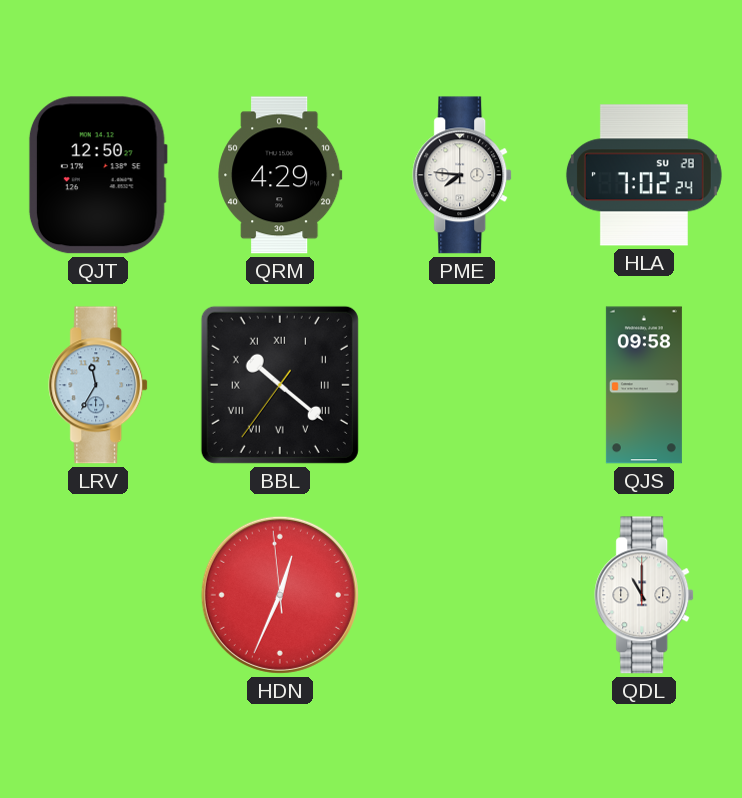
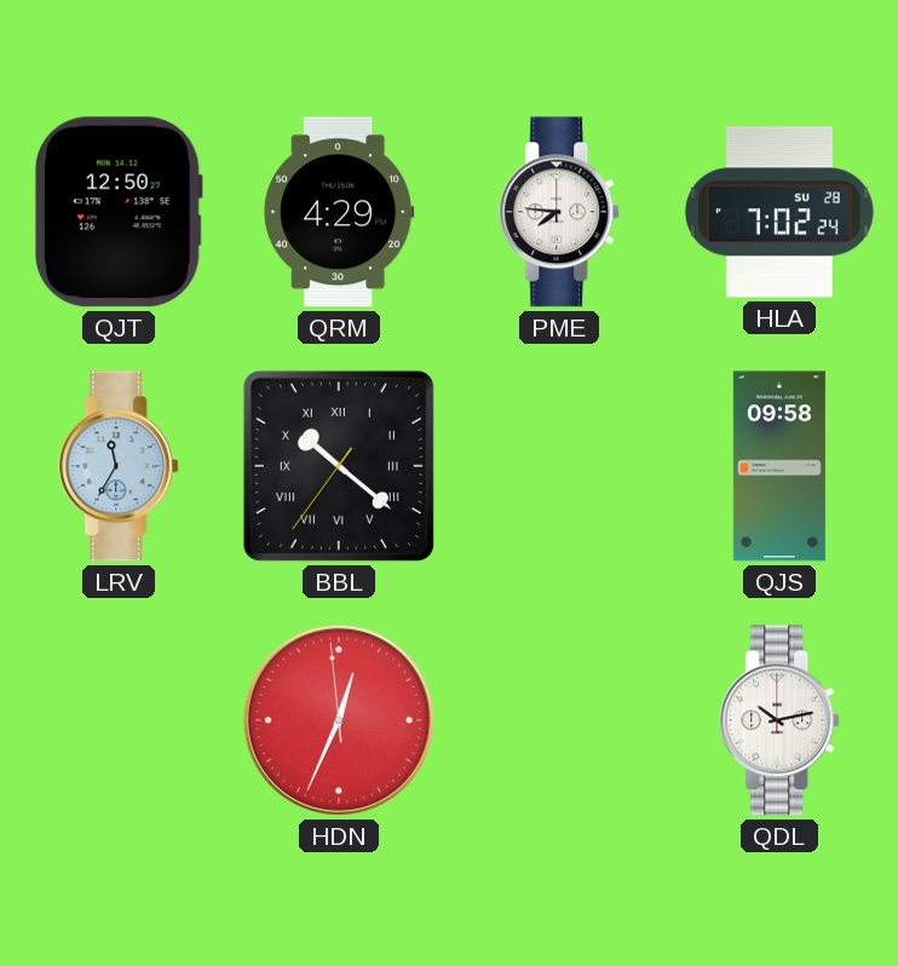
QDL: 11:00 -> 10:13 (781, 720)
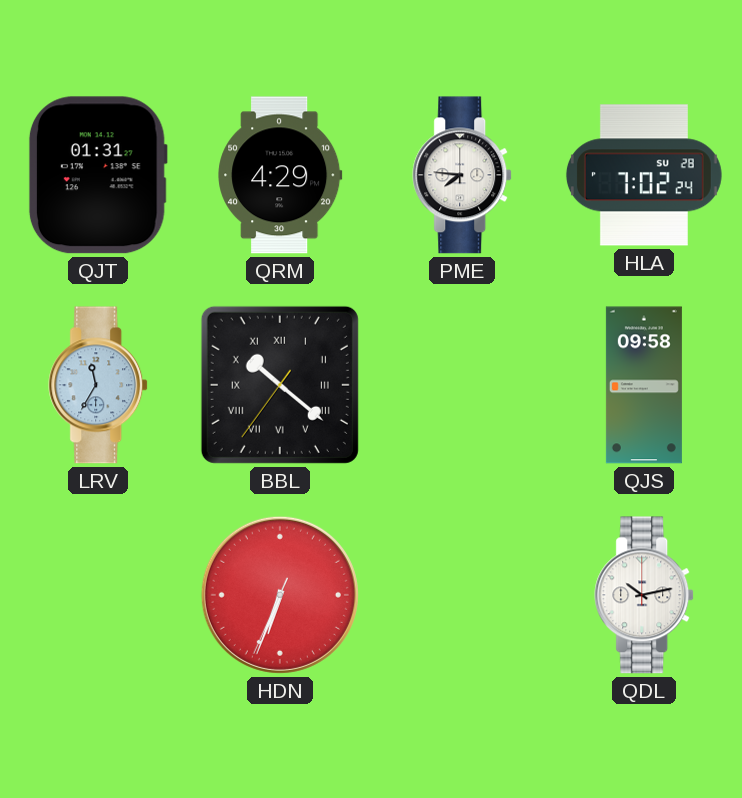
QJT: 12:50 -> 01:31 (98, 175)
HDN: 12:33 -> 6:33 (280, 595)
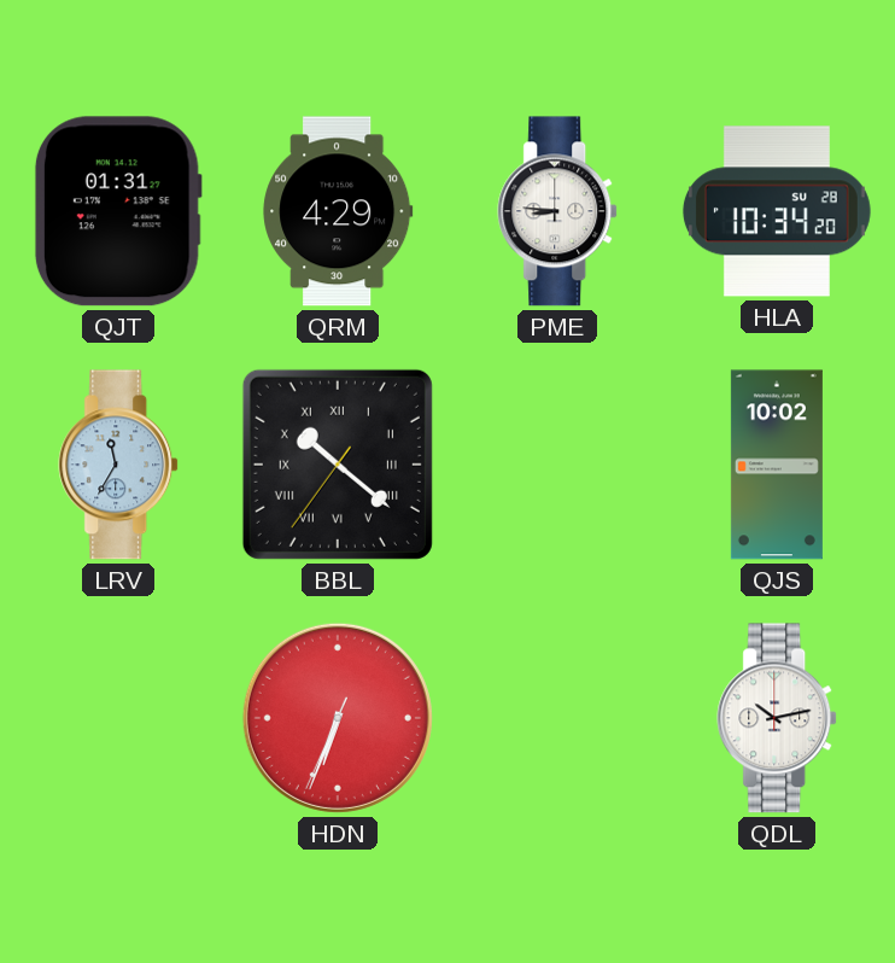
PME: 7:46 -> 8:46 (558, 211)
HLA: 7:02 -> 10:34 (777, 211)
QJS: 09:58 -> 10:02 (777, 465)
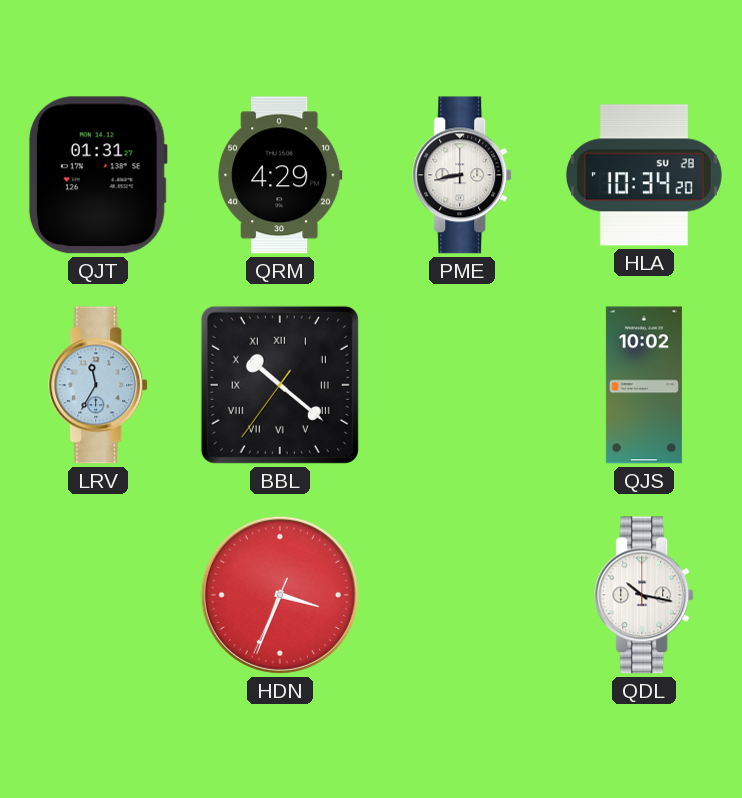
PME: 8:46 -> 8:43 (463, 175)
HDN: 6:33 -> 3:33 (280, 595)
QDL: 10:13 -> 10:17 (645, 595)
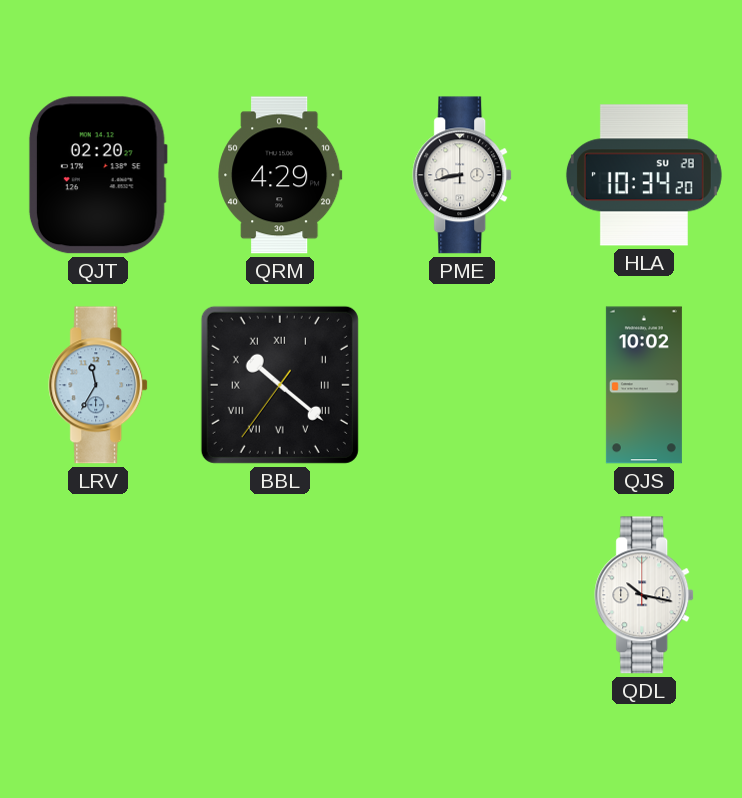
QJT: 01:31 -> 02:20 (98, 175)
HDN: 3:33 -> none (280, 595)
